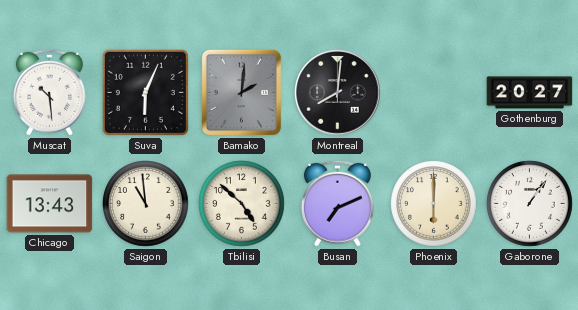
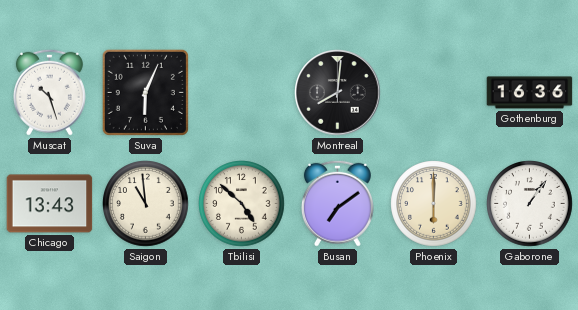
Muscat: 10:29 -> 10:27 (49, 92)
Bamako: 2:01 -> none (241, 92)
Gothenburg: 20:27 -> 16:36 (530, 93)
Busan: 7:11 -> 7:09 (337, 203)
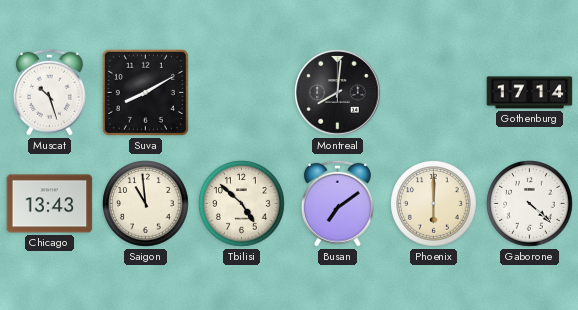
Suva: 6:04 -> 8:10 (145, 92)
Gothenburg: 16:36 -> 17:14 (530, 93)
Gaborone: 1:06 -> 4:22 (530, 204)
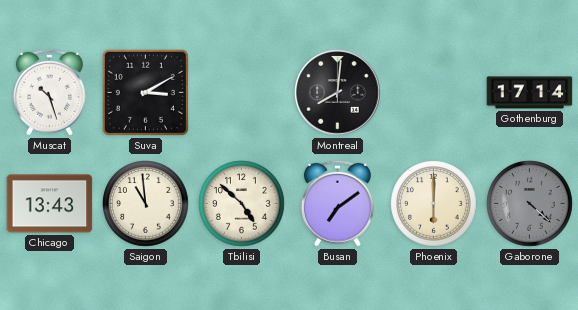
Suva: 8:10 -> 3:10 (145, 92)
Gaborone dial: white -> grey (530, 204)
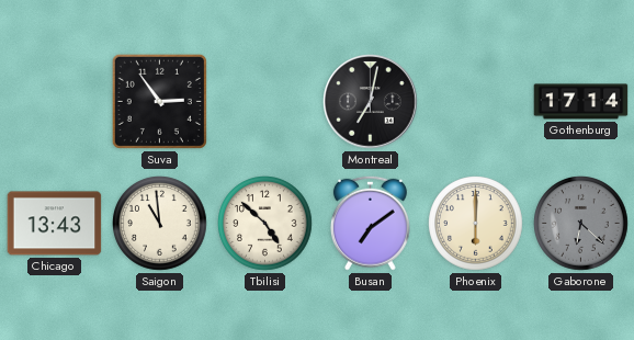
Muscat: 10:27 -> none (49, 92)
Suva: 3:10 -> 2:54 (159, 101)
Montreal: 8:01 -> 7:02 (371, 102)
Gaborone: 4:22 -> 6:22 (581, 224)
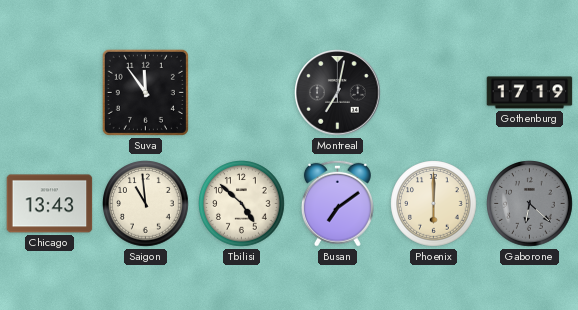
Suva: 2:54 -> 11:54 (145, 92)
Gothenburg: 17:14 -> 17:19 (530, 93)
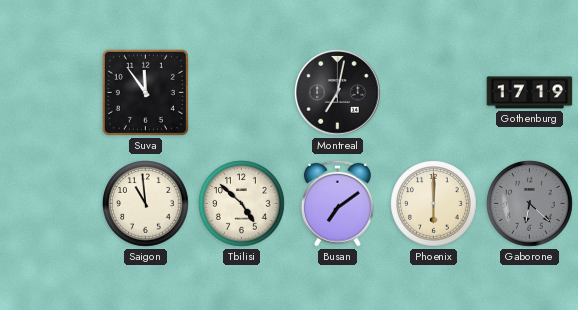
Chicago: 13:43 -> none (50, 204)
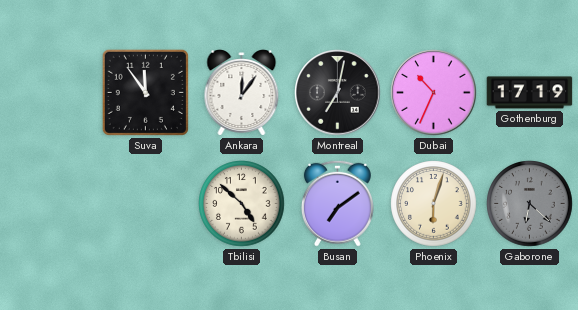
Ankara: none -> 12:06 (242, 93)
Dubai: none -> 10:34 (434, 93)
Saigon: 10:59 -> none (146, 204)
Phoenix: 6:00 -> 6:03 (434, 204)
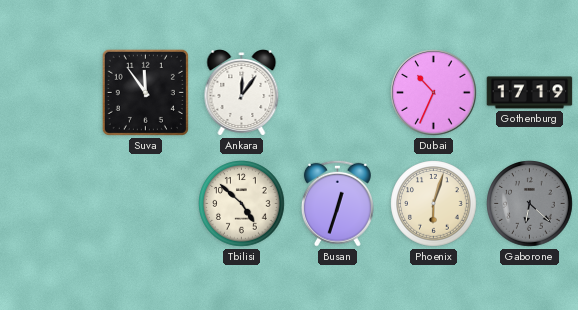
Montreal: 7:02 -> none (338, 93)
Busan: 7:09 -> 12:33 (337, 203)
